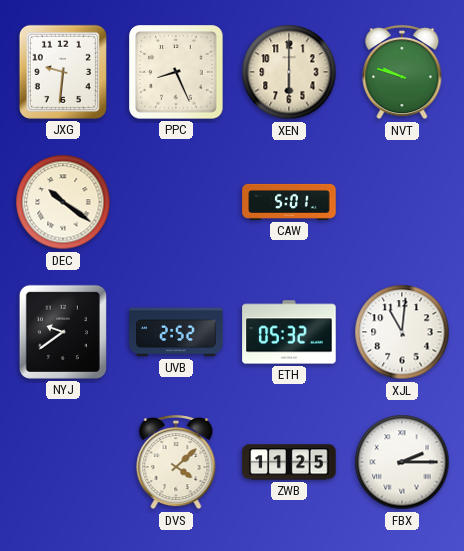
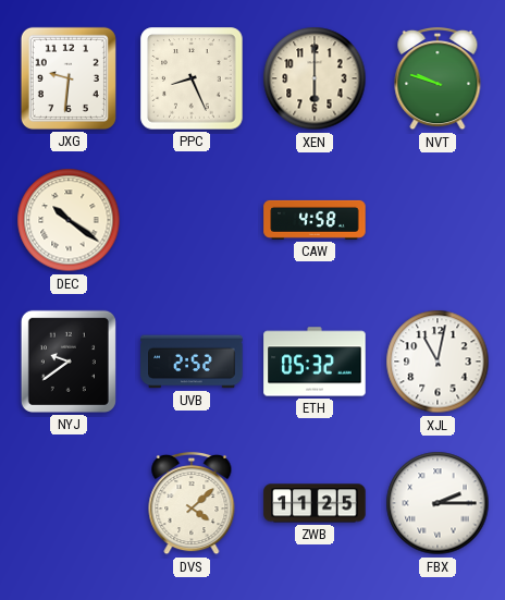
CAW: 5:01 -> 4:58 (315, 220)
XJL: 11:01 -> 11:02 (438, 362)
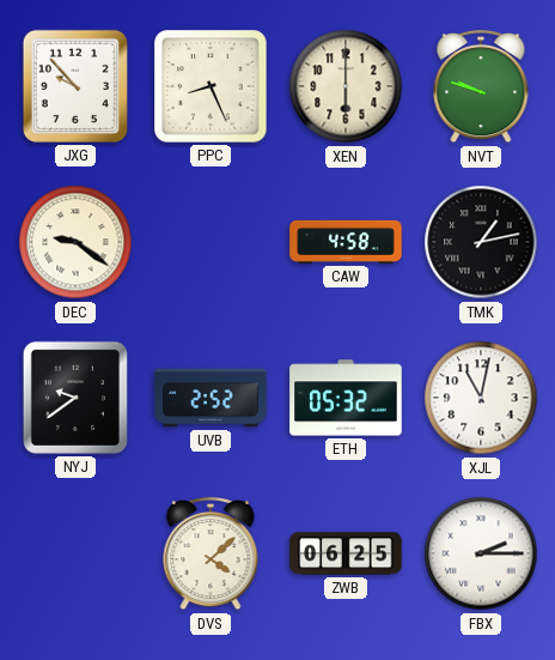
JXG: 9:31 -> 9:53 (75, 86)
DEC: 10:21 -> 9:21 (75, 242)
TMK: none -> 1:13 (481, 242)
ZWB: 11:25 -> 06:25 (346, 553)
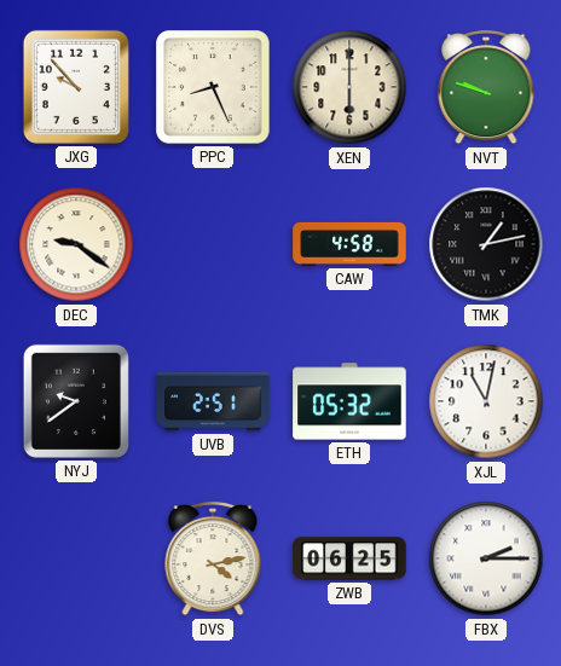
UVB: 2:52 -> 2:51 (213, 401)
DVS: 4:08 -> 4:13 (213, 558)
